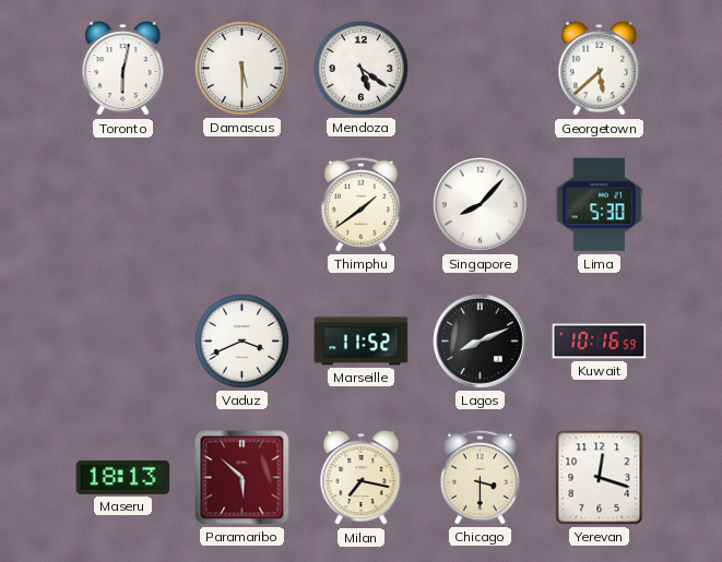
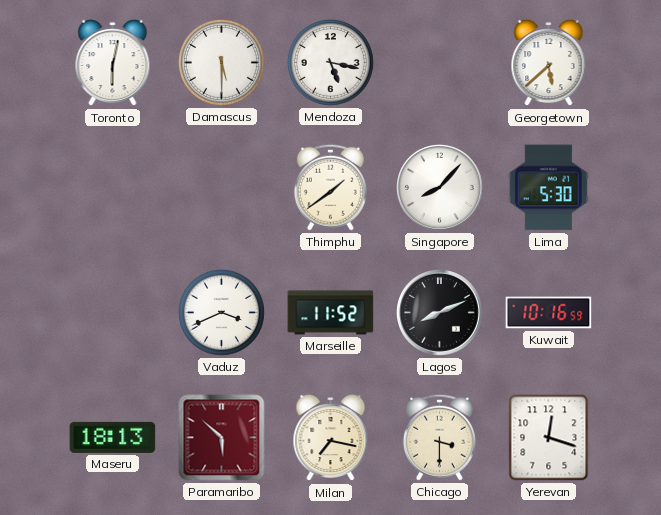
Mendoza: 5:21 -> 5:17 (330, 62)
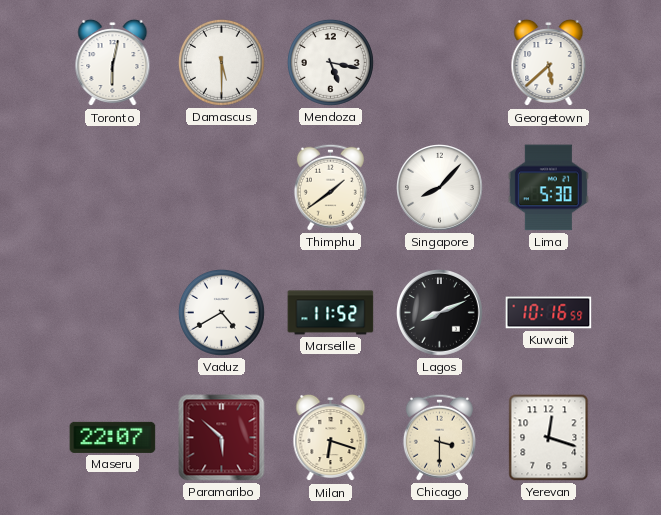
Vaduz: 3:41 -> 4:40 (221, 312)
Maseru: 18:13 -> 22:07 (113, 437)
Milan: 7:17 -> 6:18 (331, 438)
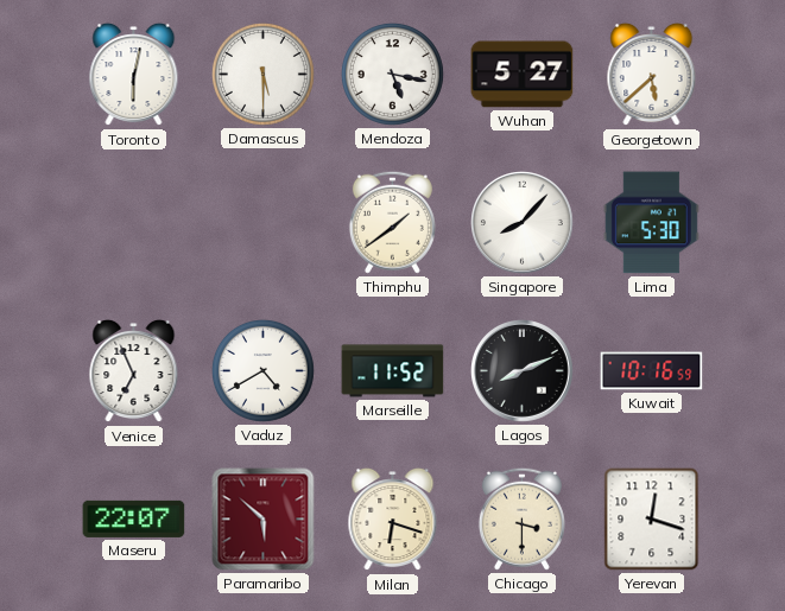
Wuhan: none -> 5:27 (523, 75)
Venice: none -> 6:56 (134, 371)
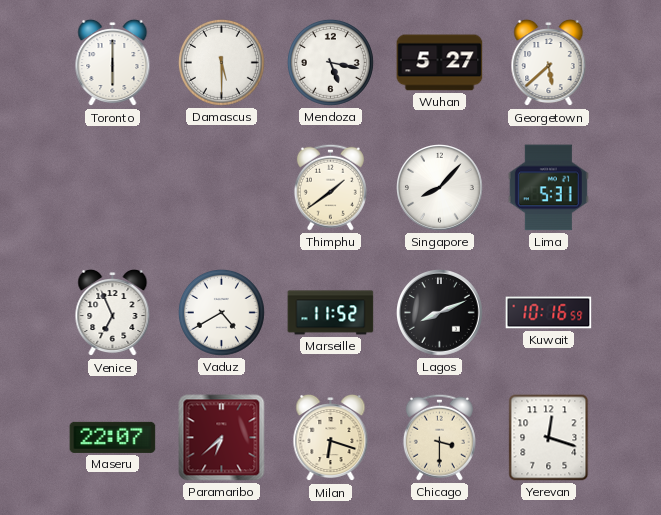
Toronto: 6:02 -> 6:00 (113, 63)
Lima: 5:30 -> 5:31 (548, 188)
Paramaribo: 5:52 -> 6:38 (222, 438)
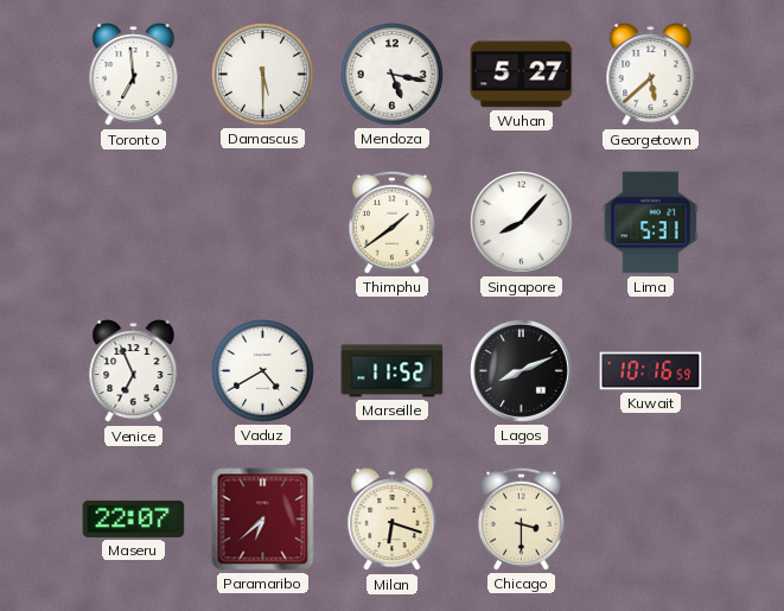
Toronto: 6:00 -> 6:59 (134, 75)
Yerevan: 12:18 -> none (549, 438)
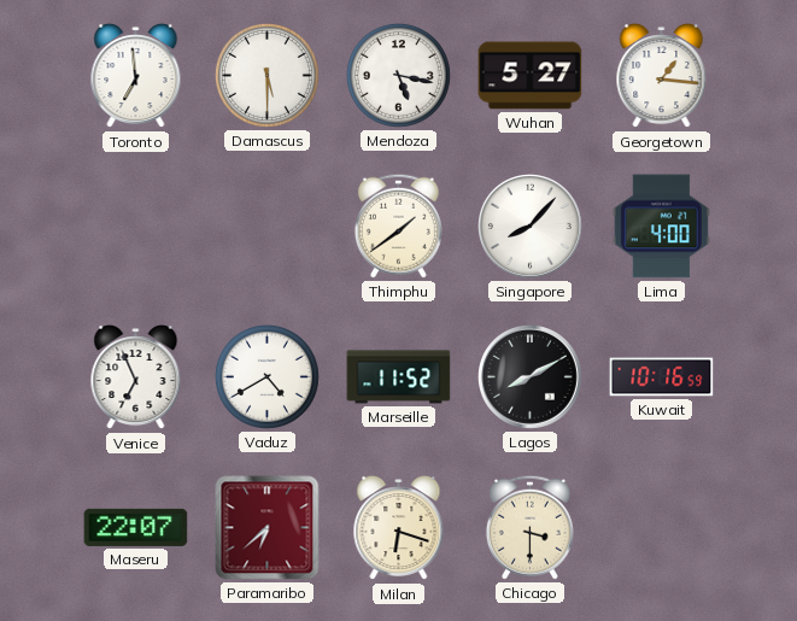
Georgetown: 5:38 -> 1:16 (662, 76)
Lima: 5:31 -> 4:00 (661, 227)
Lagos: 8:11 -> 8:10 (531, 377)
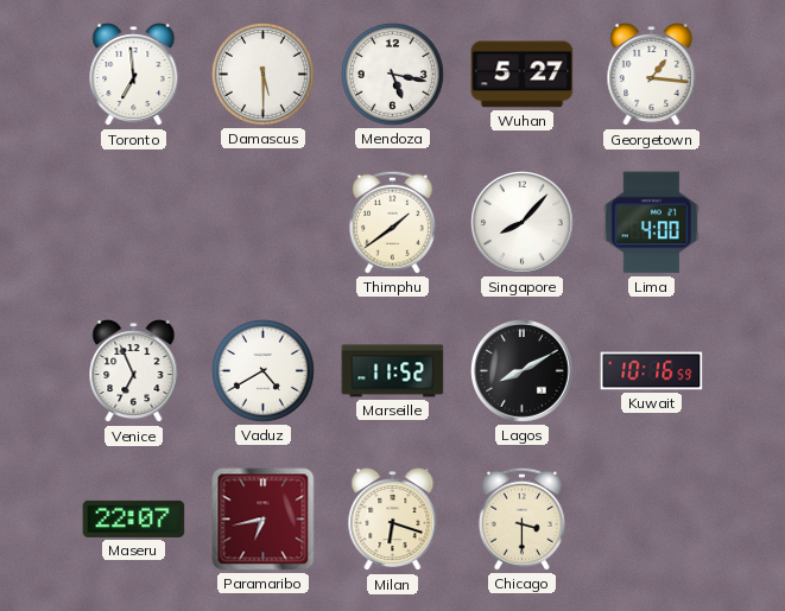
Paramaribo: 6:38 -> 6:43 (264, 520)
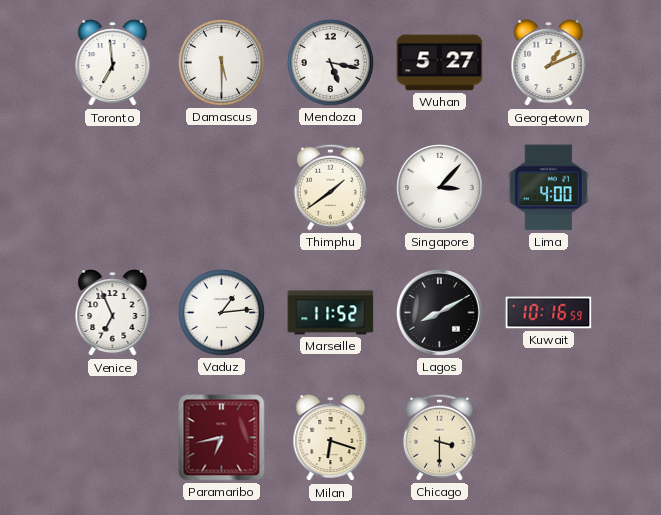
Georgetown: 1:16 -> 1:11 (549, 63)
Singapore: 8:07 -> 3:07 (440, 188)
Vaduz: 4:40 -> 1:14 (221, 312)
Maseru: 22:07 -> none (134, 518)
